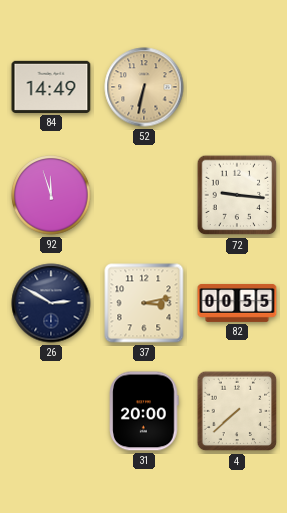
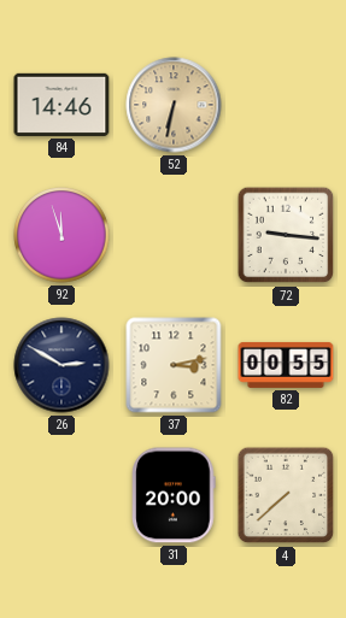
84: 14:49 -> 14:46 (61, 105)
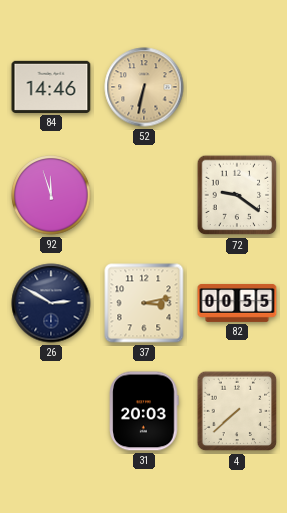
72: 9:16 -> 9:21 (237, 195)
31: 20:00 -> 20:03 (144, 411)
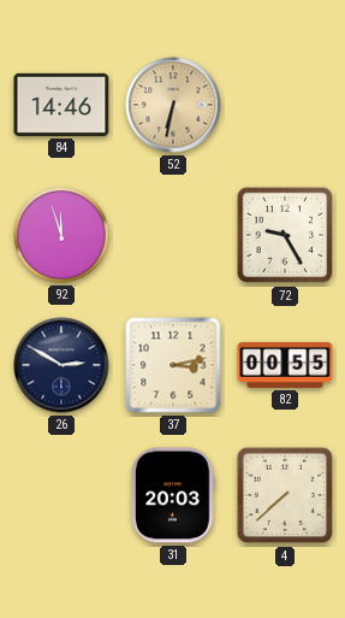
72: 9:21 -> 9:25 (285, 235)
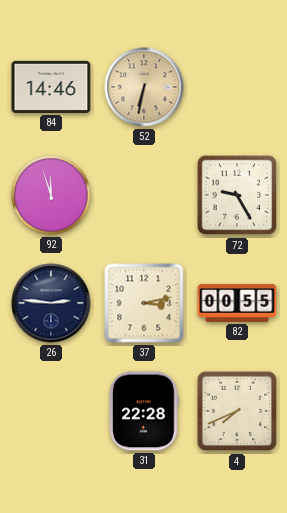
26: 2:50 -> 2:46 (51, 303)
31: 20:03 -> 22:28 (144, 411)
4: 7:38 -> 7:41 (237, 411)
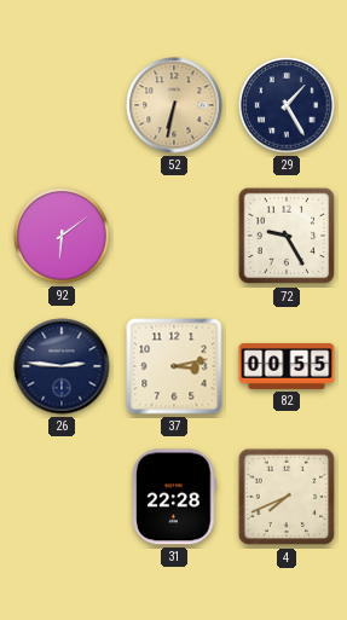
84: 14:46 -> none (51, 87)
29: none -> 1:25 (287, 105)
92: 11:57 -> 6:09 (62, 236)
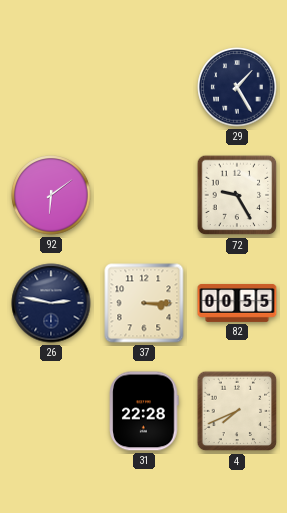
52: 6:32 -> none (174, 105)
26: 2:46 -> 2:47 (51, 303)
37: 3:13 -> 3:15 (144, 303)
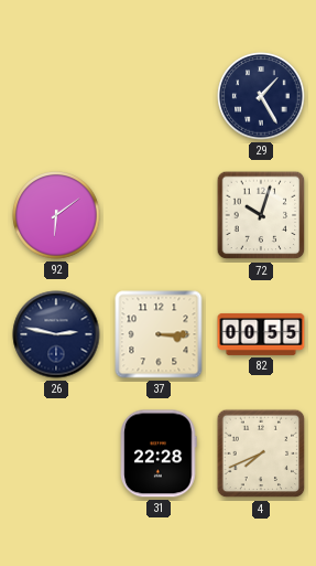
72: 9:25 -> 10:03 (261, 215)
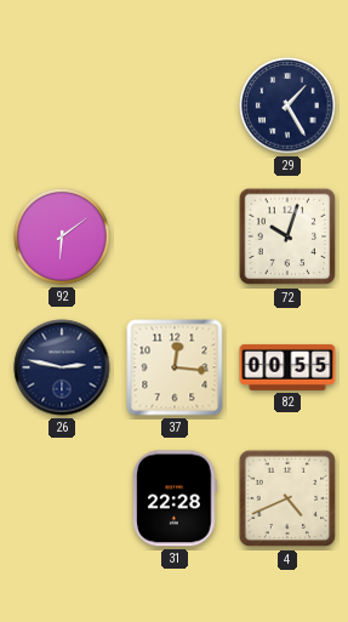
37: 3:15 -> 12:16 (175, 367)
4: 7:41 -> 4:41 (287, 498)
